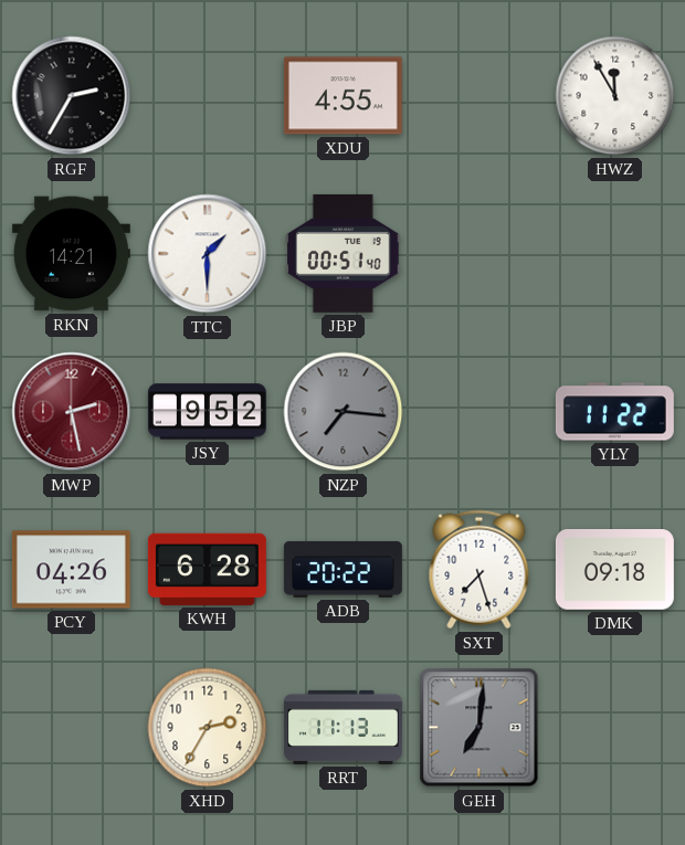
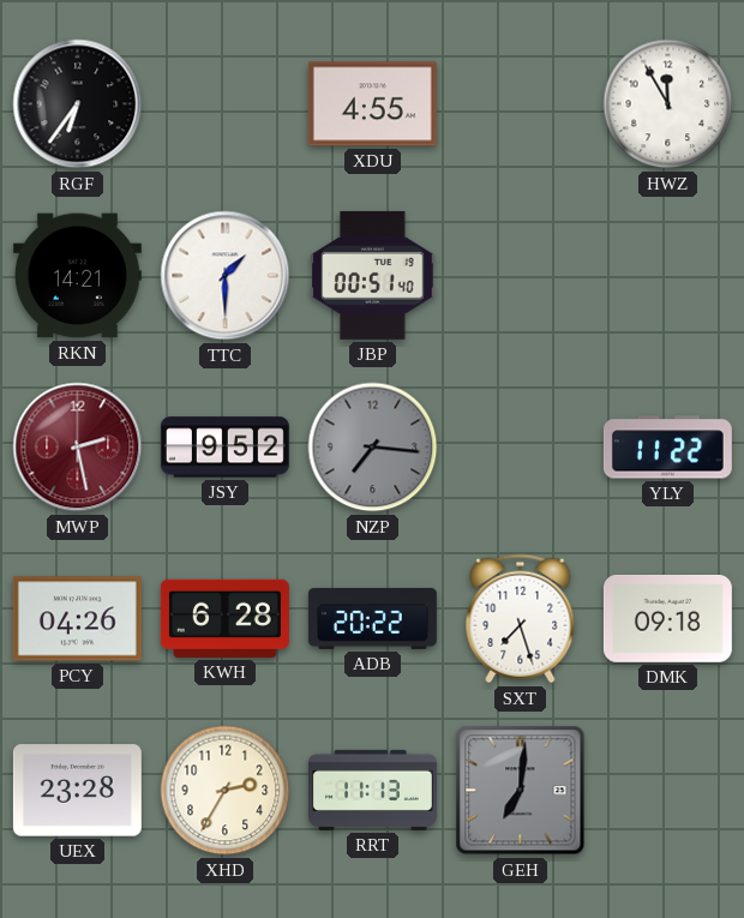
RGF: 2:35 -> 6:36 (78, 104)
UEX: none -> 23:28 (77, 791)
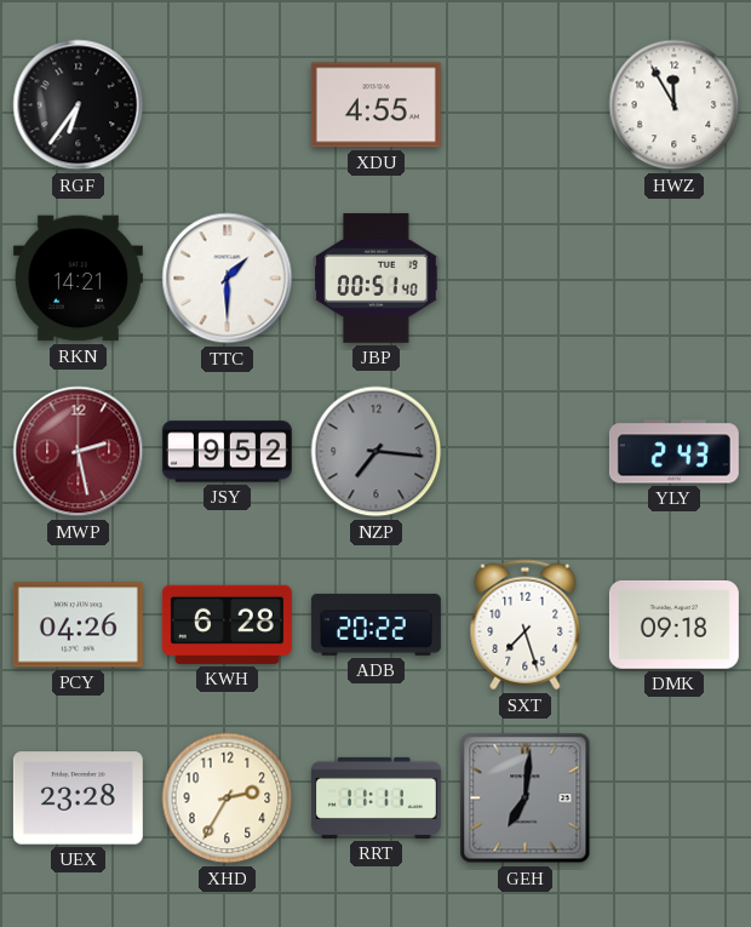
YLY: 11:22 -> 2:43 (673, 452)
RRT: 11:13 -> 11:11 (375, 797)
